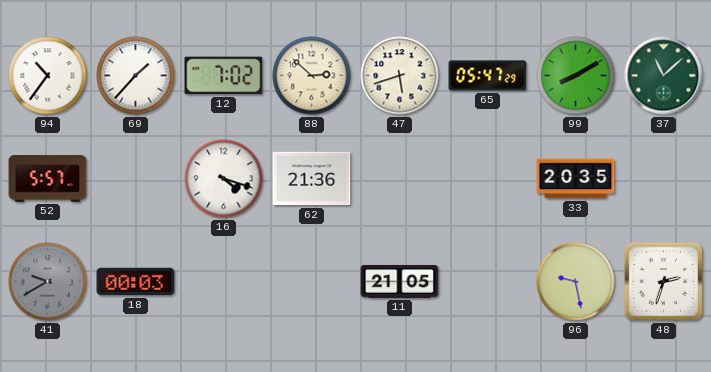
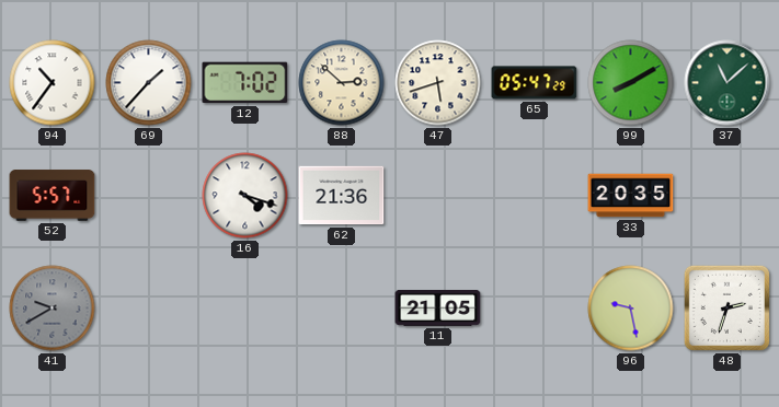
18: 00:03 -> none (136, 282)
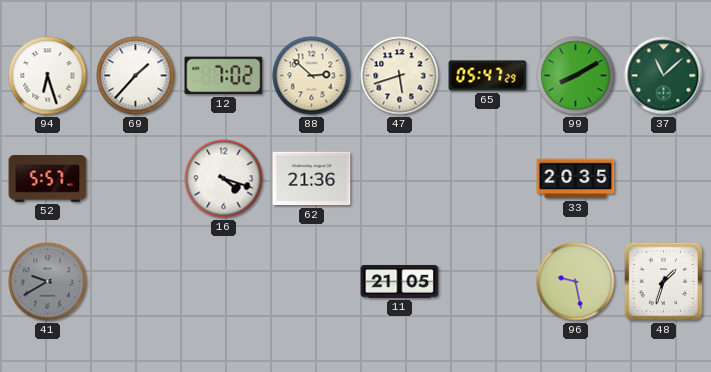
94: 10:36 -> 6:27 (48, 76)
48: 2:33 -> 1:33 (663, 281)
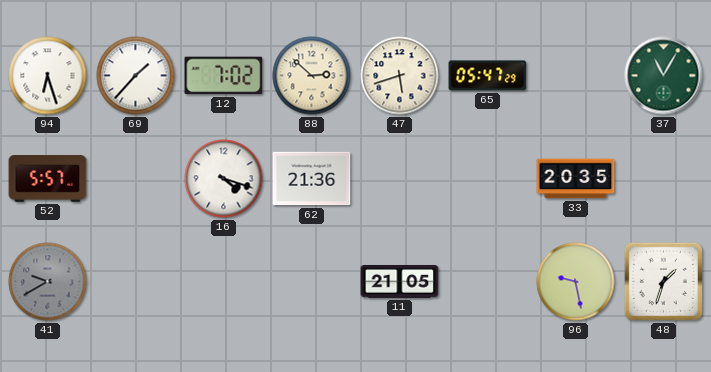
99: 8:10 -> none (576, 76)
37: 11:08 -> 11:05 (664, 76)
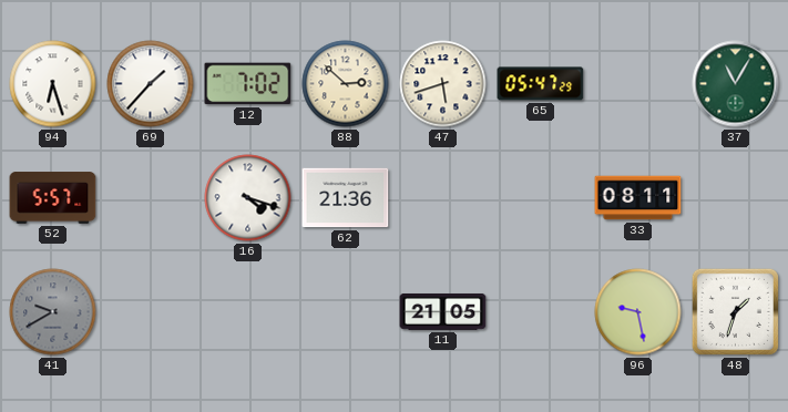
33: 20:35 -> 08:11 (638, 198)
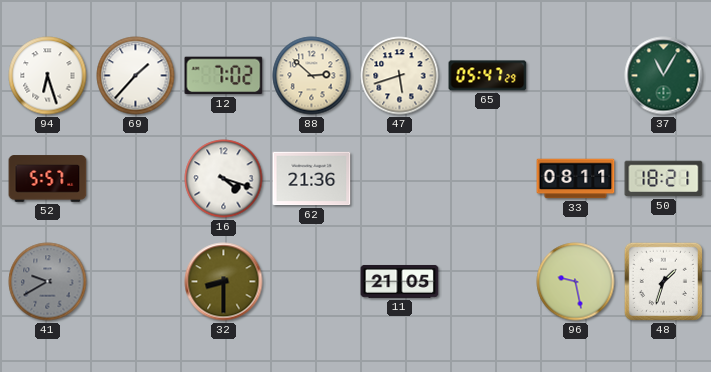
50: none -> 18:21 (664, 179)
32: none -> 8:30 (224, 282)
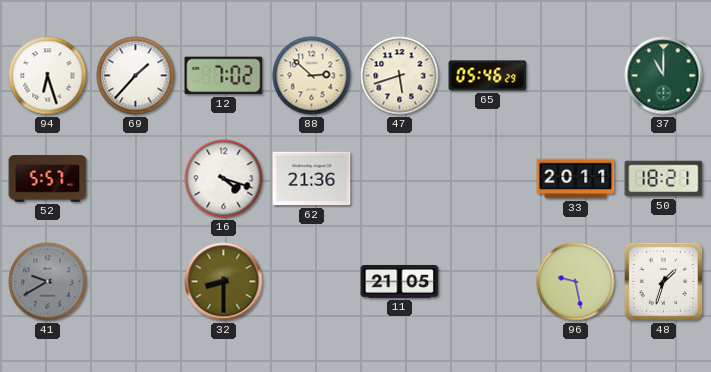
65: 05:47 -> 05:46 (488, 76)
37: 11:05 -> 11:00 (664, 76)
33: 08:11 -> 20:11 (576, 179)
